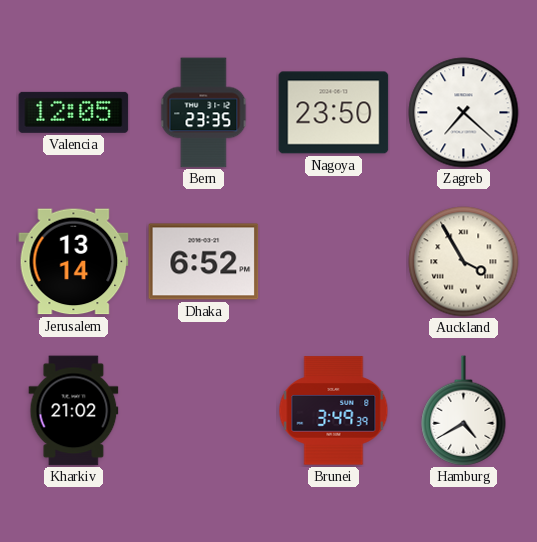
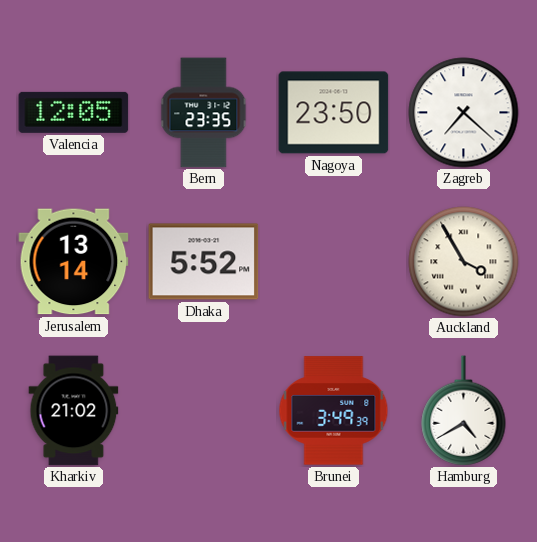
Dhaka: 6:52 -> 5:52 (204, 262)
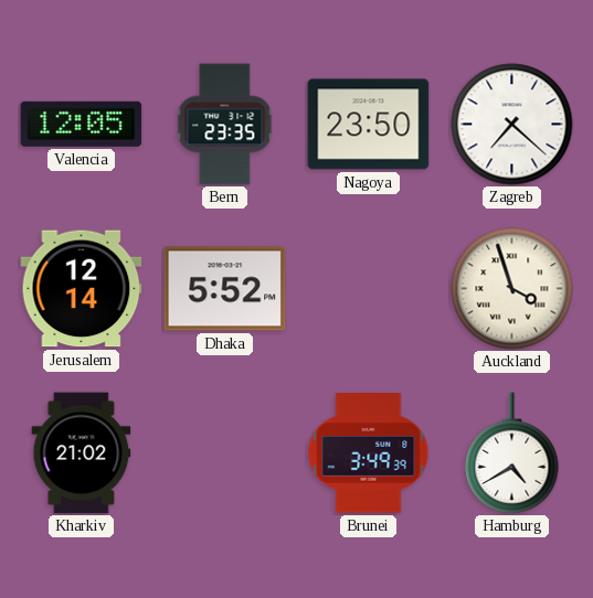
Jerusalem: 13:14 -> 12:14 (82, 289)
Auckland: 3:55 -> 3:57 (512, 289)
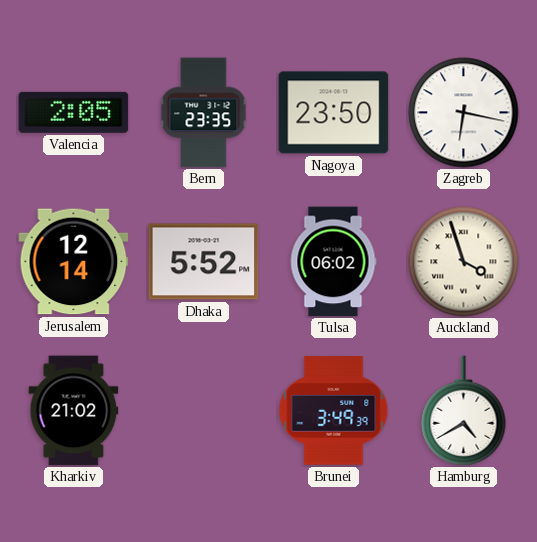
Valencia: 12:05 -> 2:05 (74, 112)
Zagreb: 7:22 -> 6:17 (464, 113)
Tulsa: none -> 06:02 (333, 262)
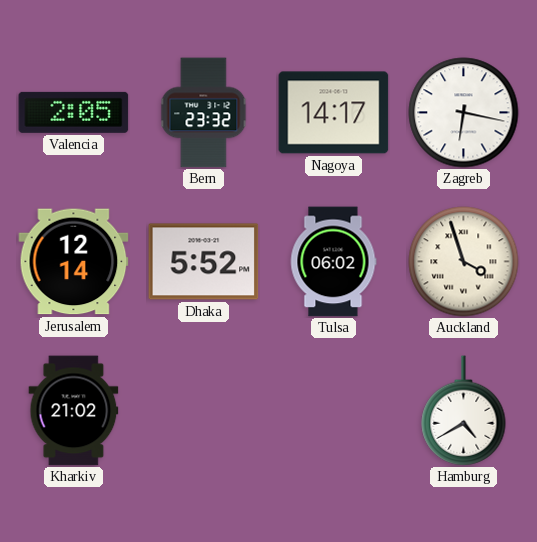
Bern: 23:35 -> 23:32 (204, 113)
Nagoya: 23:50 -> 14:17 (334, 113)
Brunei: 3:49 -> none (334, 411)
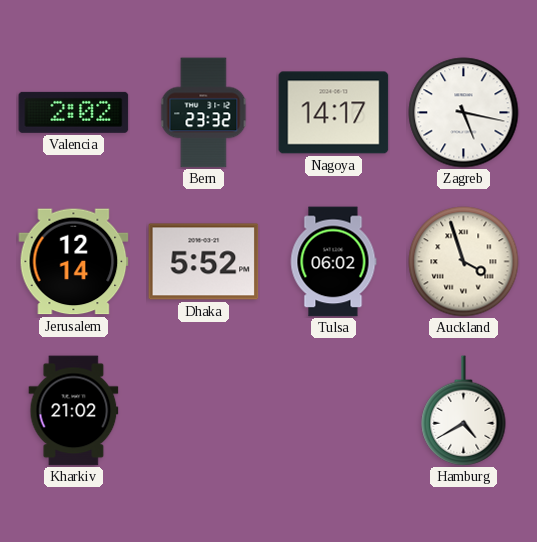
Valencia: 2:05 -> 2:02 (74, 112)
Zagreb: 6:17 -> 5:17 (464, 113)
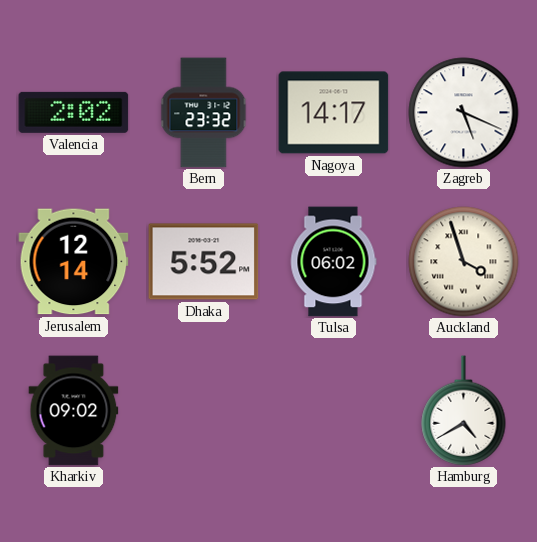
Zagreb: 5:17 -> 5:19 (464, 113)
Kharkiv: 21:02 -> 09:02 (74, 411)
